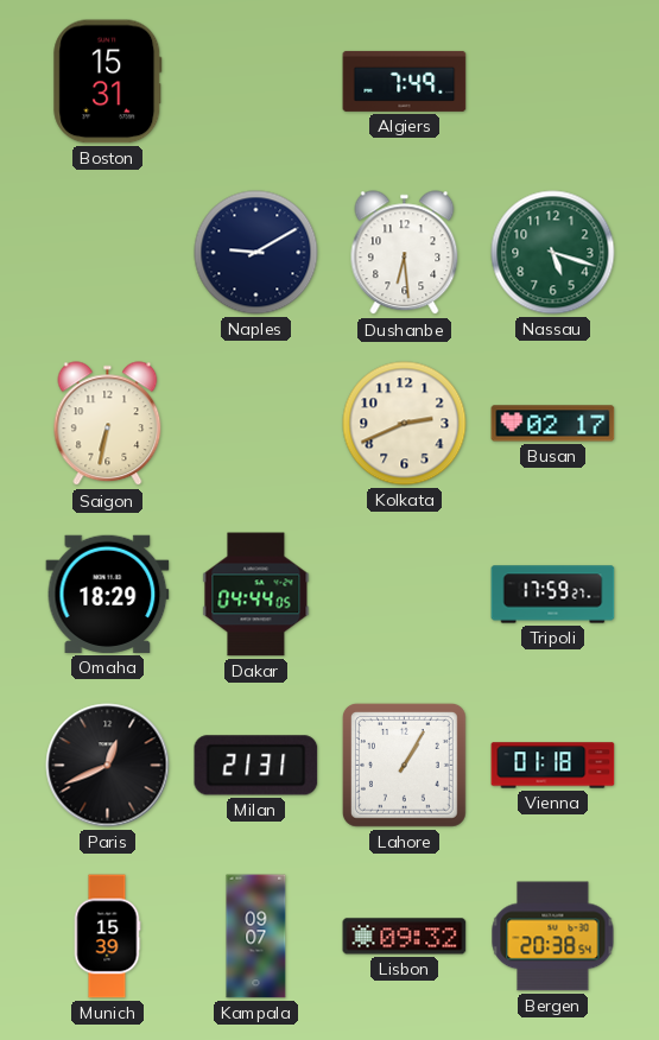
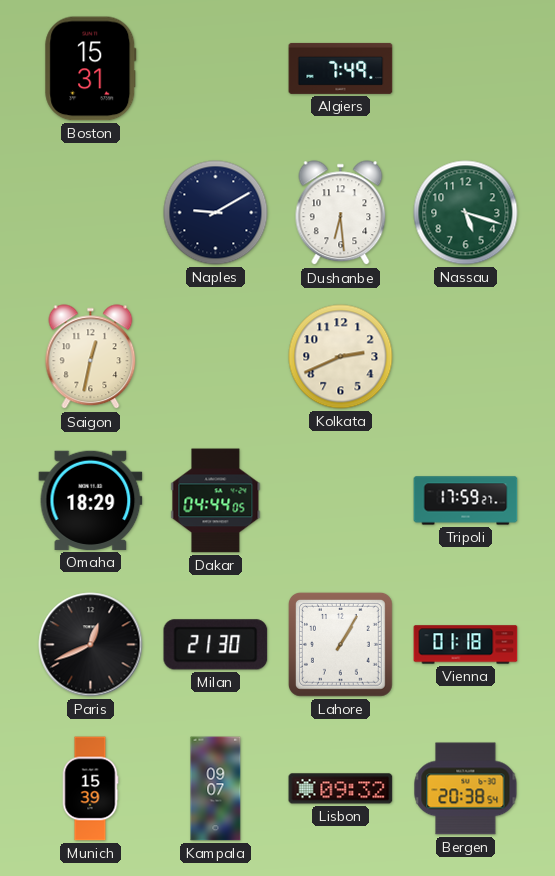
Saigon: 6:32 -> 12:32 (91, 357)
Busan: 02:17 -> none (553, 424)
Milan: 21:31 -> 21:30 (216, 645)
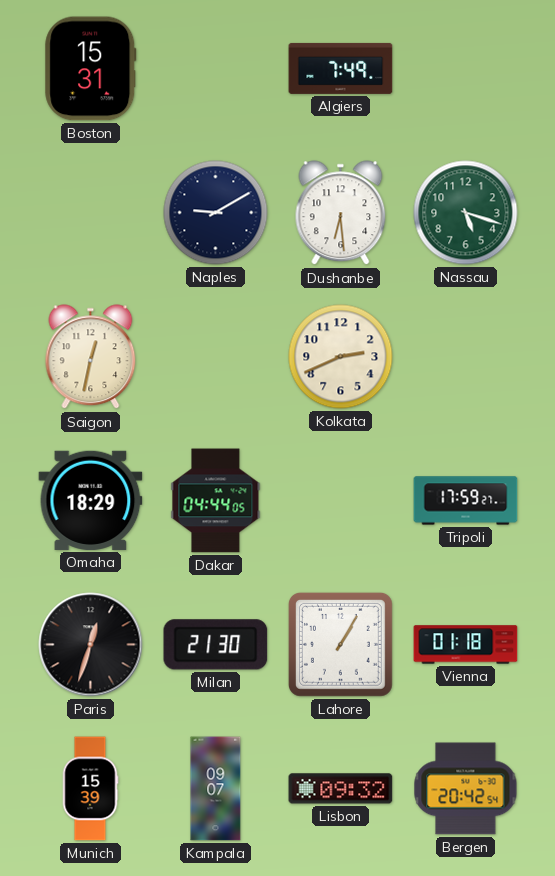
Paris: 12:41 -> 12:33 (91, 645)
Bergen: 20:38 -> 20:42 (466, 789)
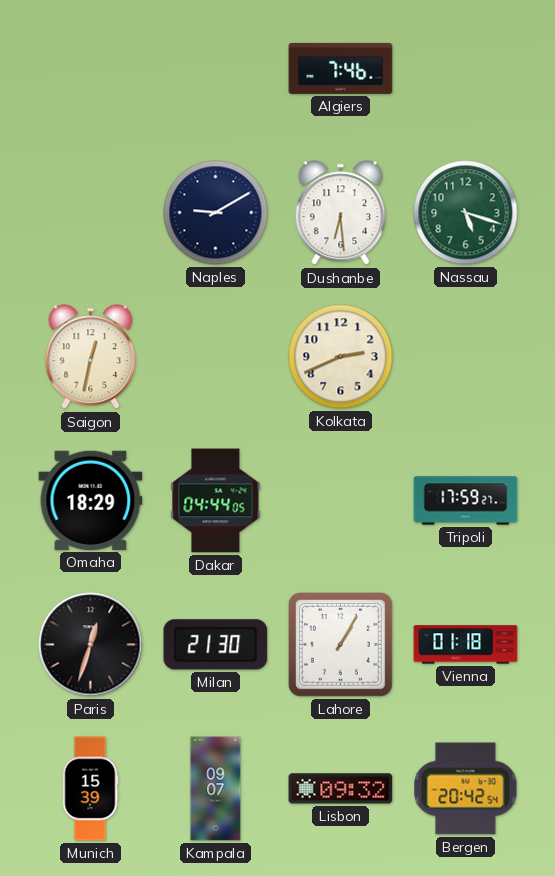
Boston: 15:31 -> none (91, 69)
Algiers: 7:49 -> 7:46 (341, 68)
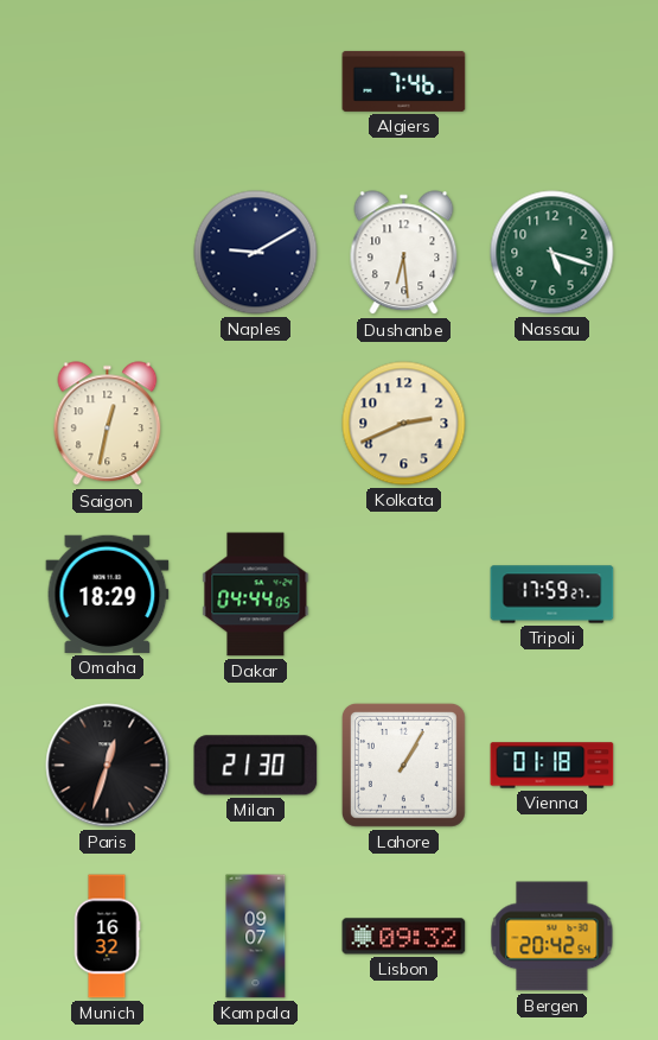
Munich: 15:39 -> 16:32 (107, 937)
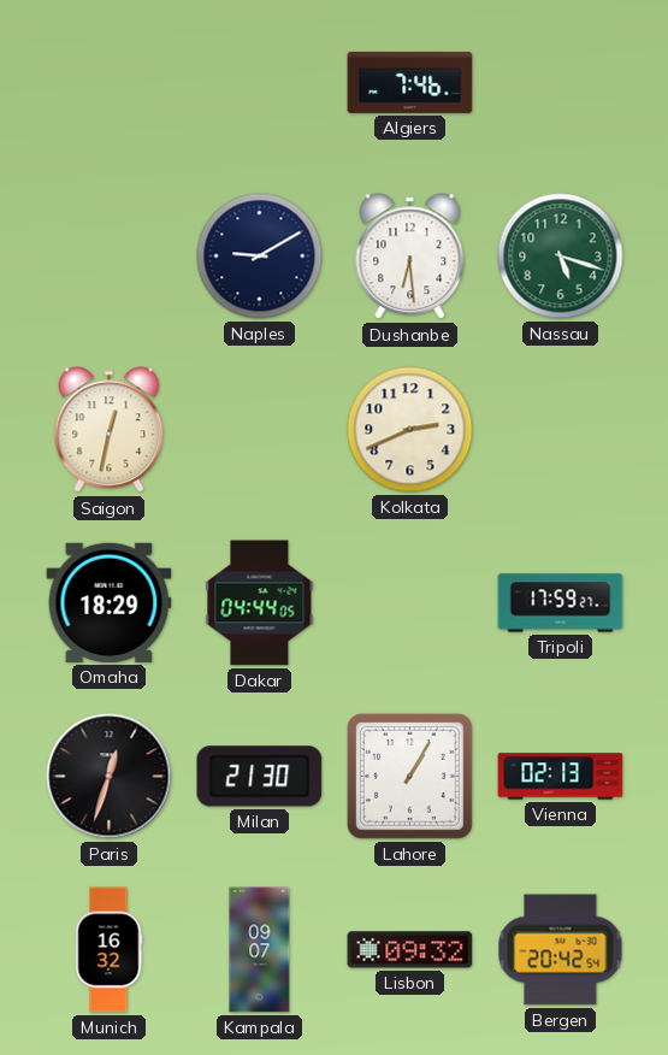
Vienna: 01:18 -> 02:13 (561, 777)
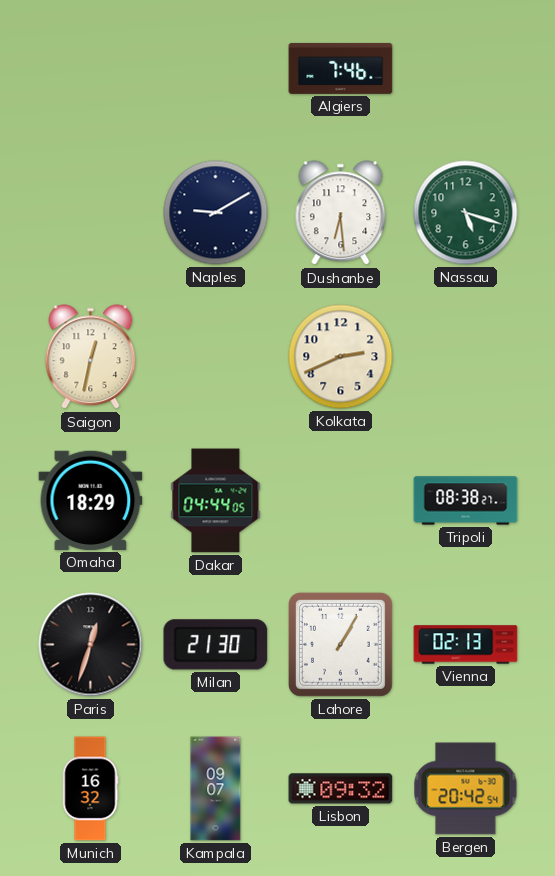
Tripoli: 17:59 -> 08:38 (466, 501)
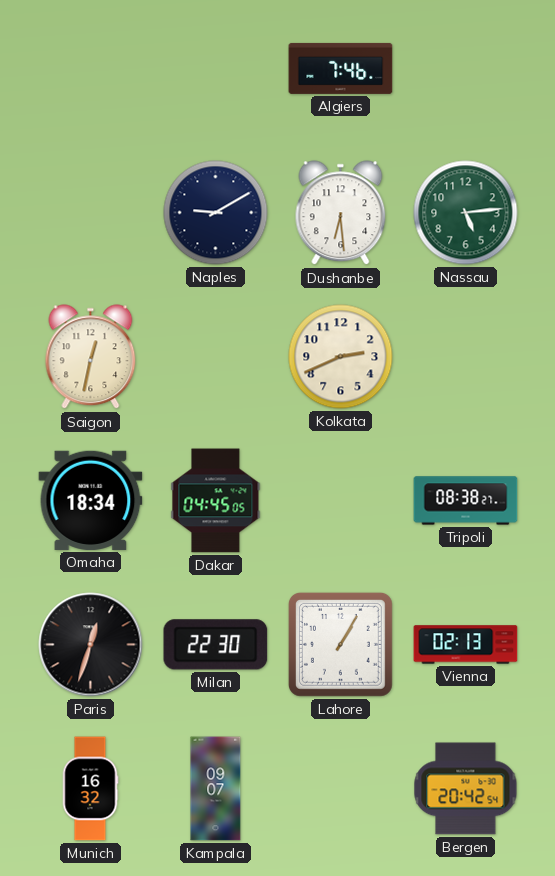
Nassau: 5:18 -> 5:14 (466, 213)
Omaha: 18:29 -> 18:34 (91, 500)
Dakar: 04:44 -> 04:45 (216, 501)
Milan: 21:30 -> 22:30 (216, 645)
Lisbon: 09:32 -> none (341, 789)
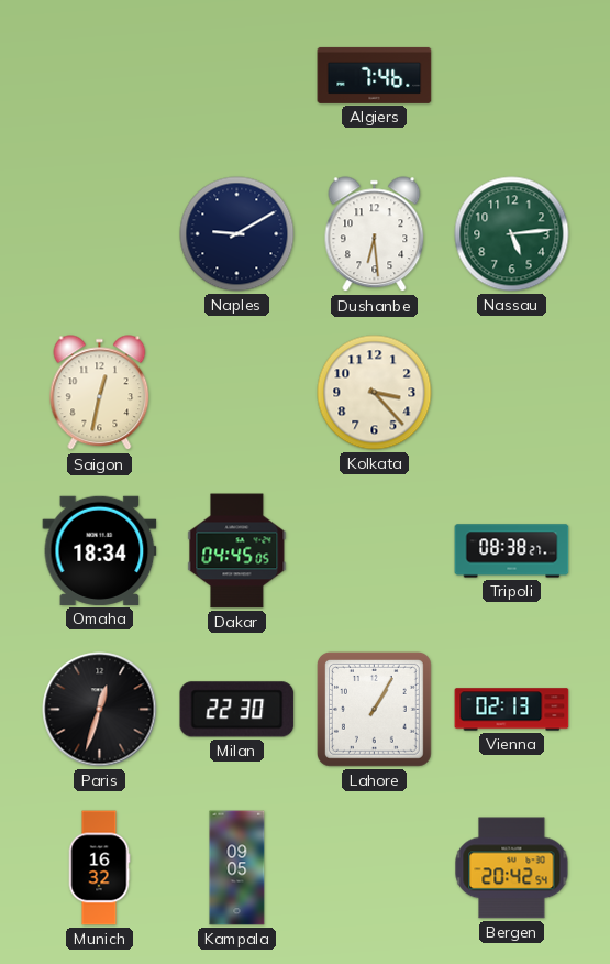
Kolkata: 2:41 -> 3:23 (375, 393)
Kampala: 09:07 -> 09:05 (237, 868)
